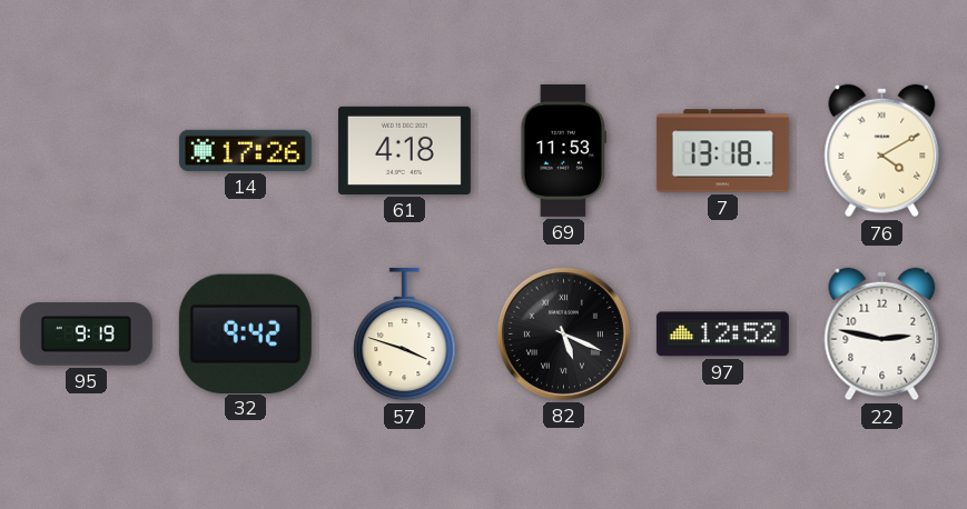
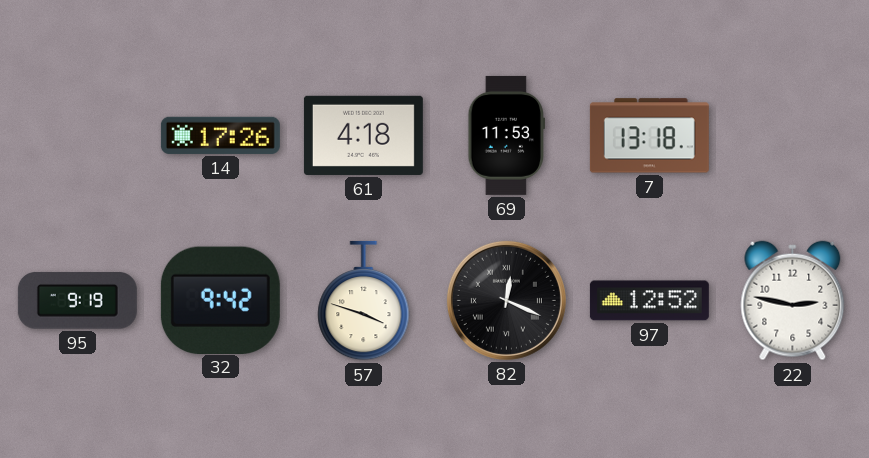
76: 4:10 -> none (882, 151)
82: 5:19 -> 12:19 (506, 300)
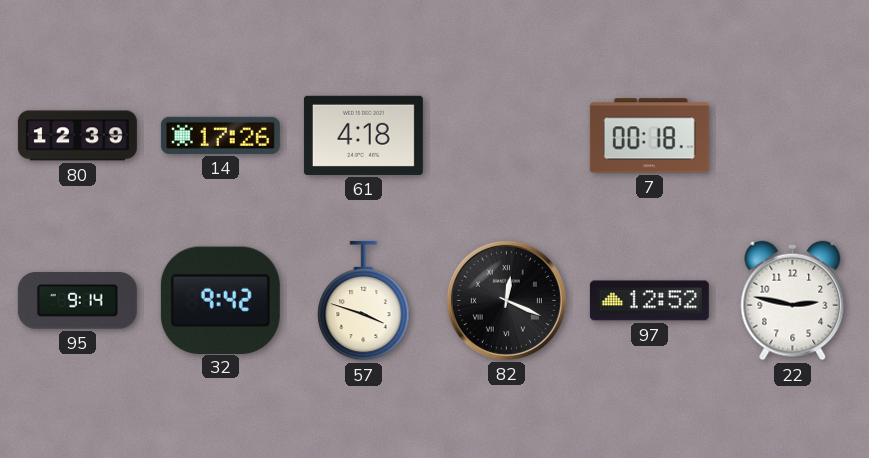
80: none -> 12:39 (77, 136)
69: 11:53 -> none (506, 135)
7: 13:18 -> 00:18 (649, 136)
95: 9:19 -> 9:14 (77, 301)
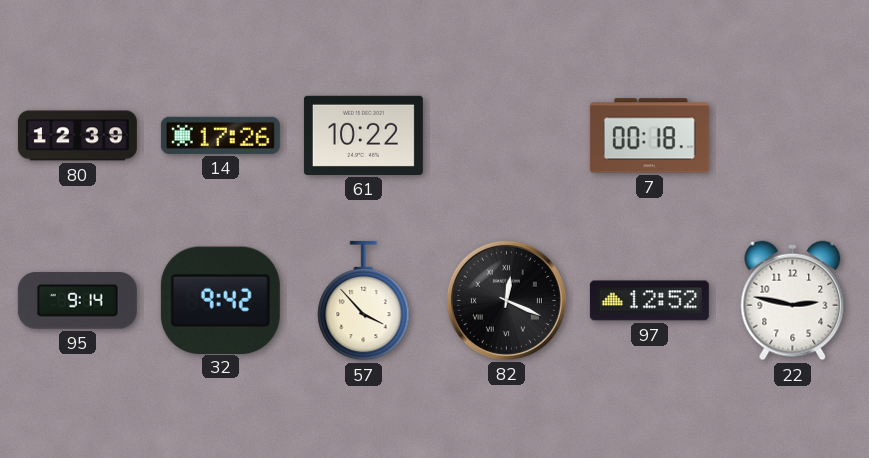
61: 4:18 -> 10:22 (363, 135)
57: 3:48 -> 3:53 (364, 301)
